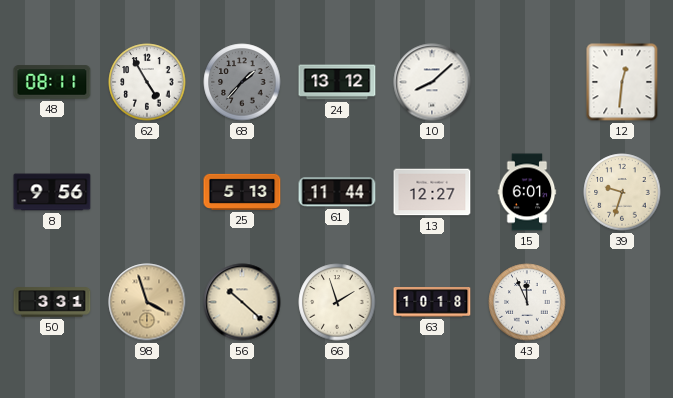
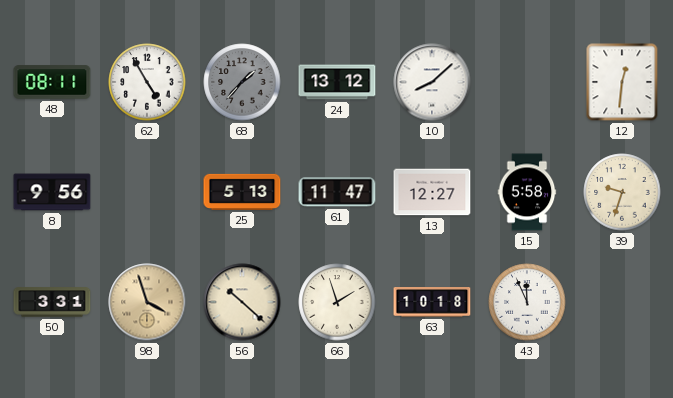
61: 11:44 -> 11:47 (337, 192)
15: 6:01 -> 5:58 (527, 192)
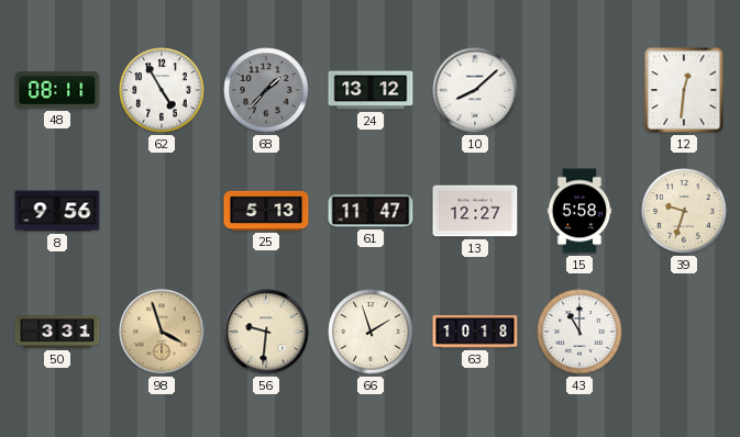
56: 10:22 -> 9:31 (266, 332)
43: 11:56 -> 11:00 (579, 332)
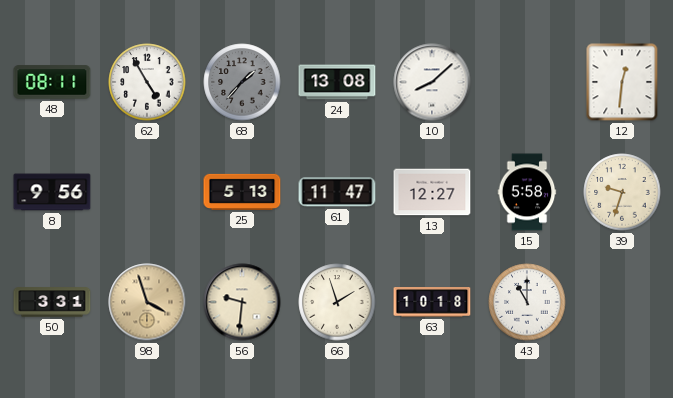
24: 13:12 -> 13:08 (337, 82)
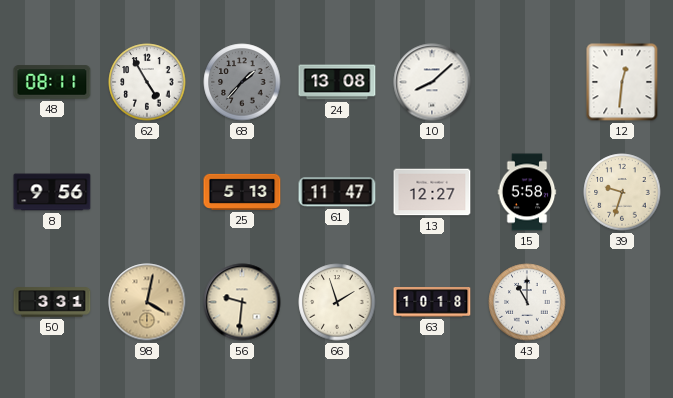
98: 3:57 -> 4:02 (147, 302)
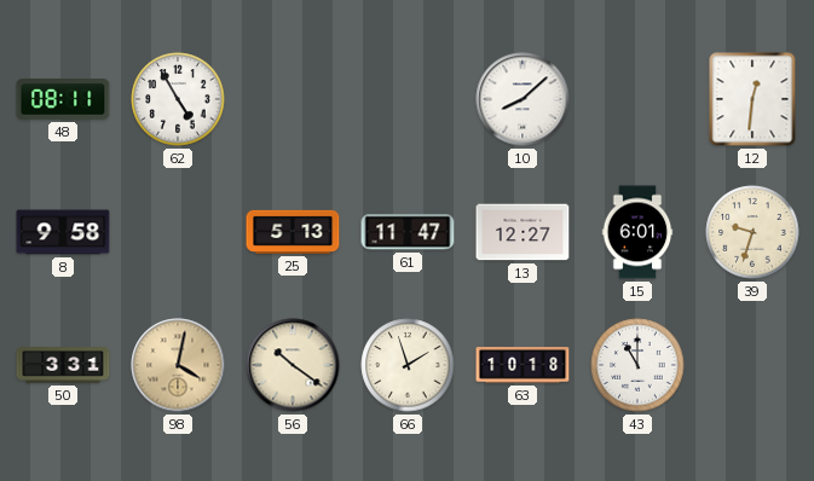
68: 1:37 -> none (242, 82)
24: 13:08 -> none (337, 82)
8: 9:56 -> 9:58 (63, 232)
15: 5:58 -> 6:01 (637, 232)
56: 9:31 -> 10:21 (293, 365)
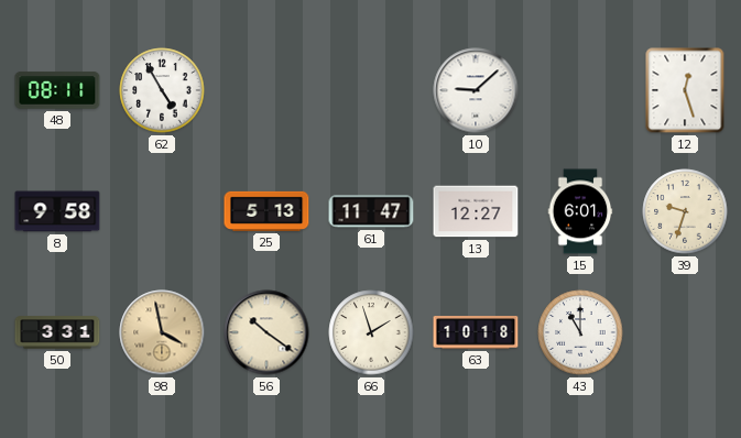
10: 8:08 -> 9:08 (476, 90)
12: 12:31 -> 12:27 (685, 90)
98: 4:02 -> 3:58 (162, 332)
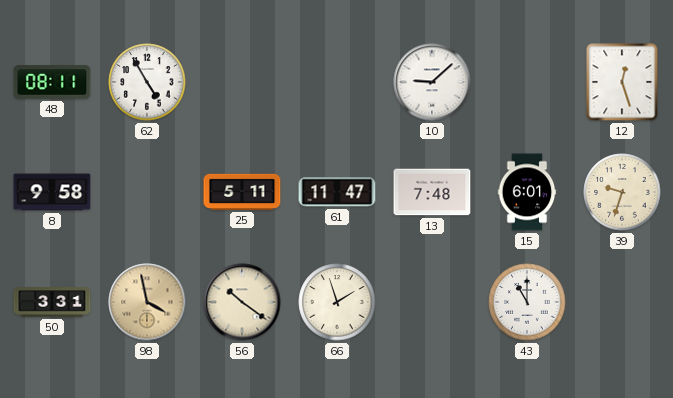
25: 5:13 -> 5:11 (242, 192)
13: 12:27 -> 7:48 (432, 192)
63: 10:18 -> none (476, 332)
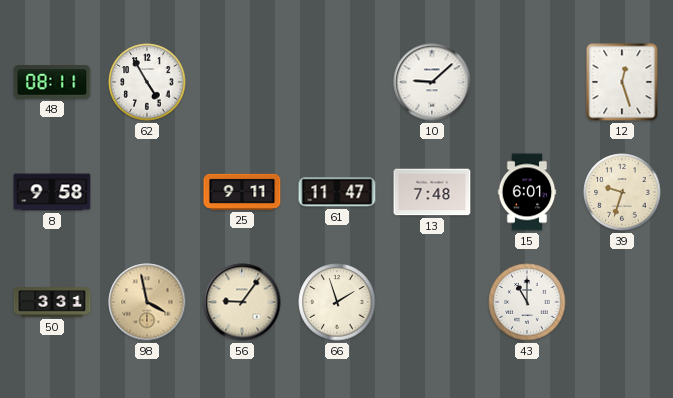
25: 5:11 -> 9:11 (242, 192)
56: 10:21 -> 9:06 (242, 302)
